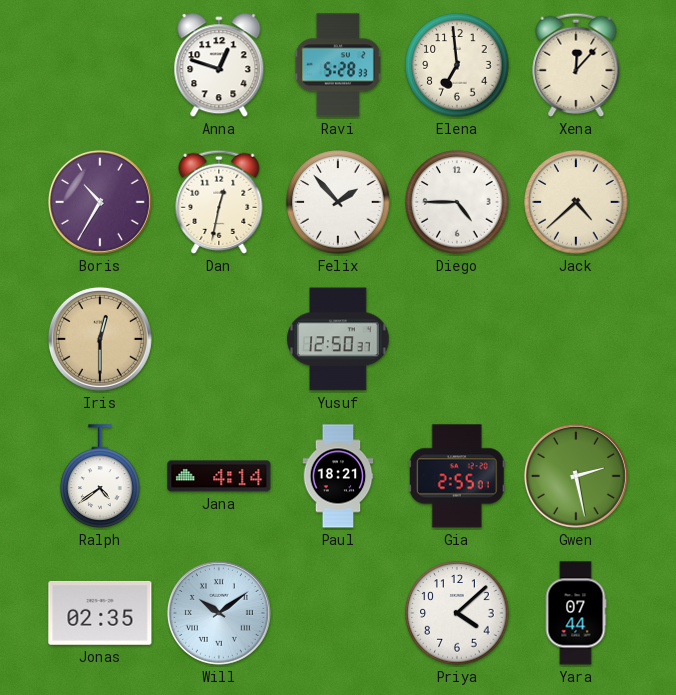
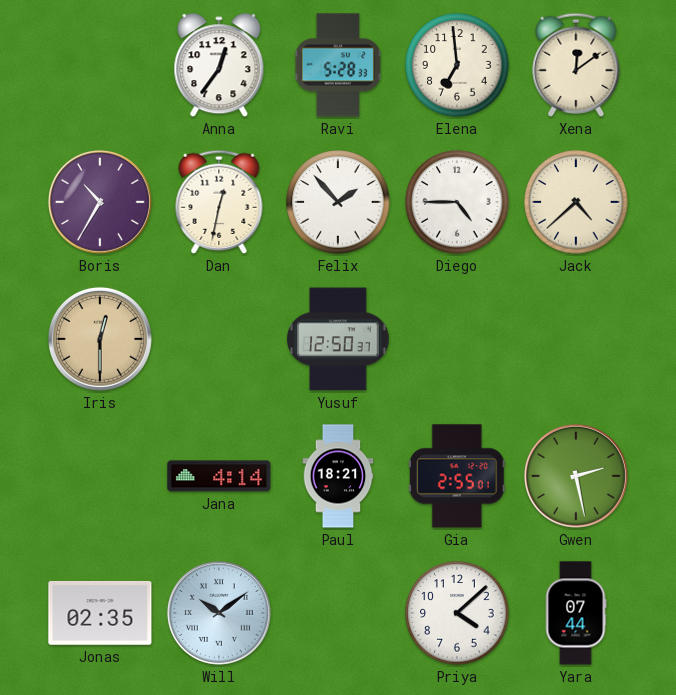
Anna: 12:48 -> 12:36 (219, 66)
Xena: 12:07 -> 12:09 (576, 65)
Ralph: 4:39 -> none (100, 476)
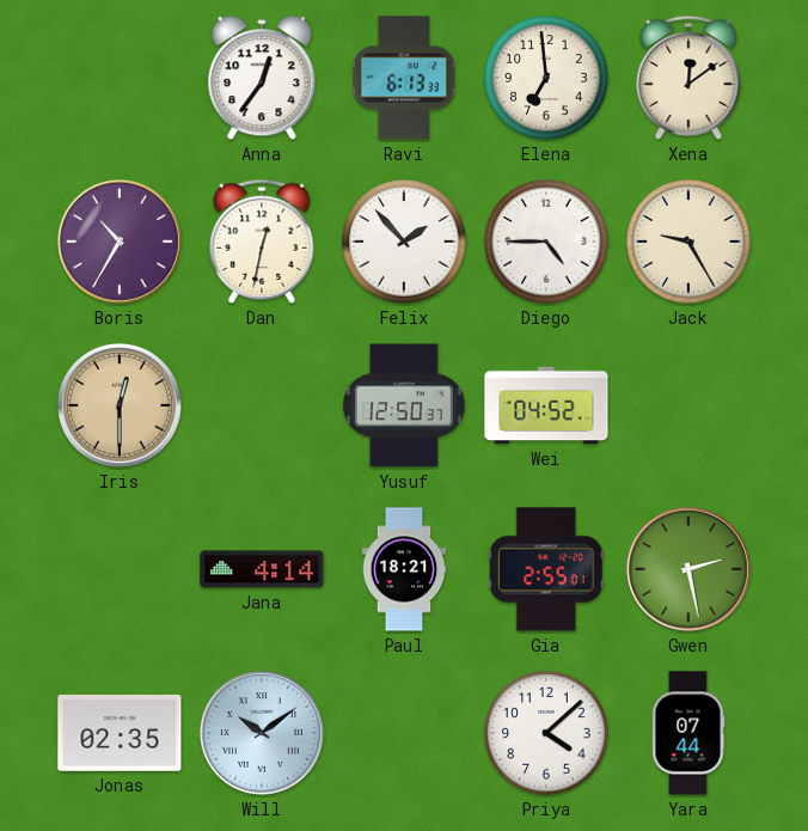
Ravi: 5:28 -> 6:13 (404, 78)
Jack: 4:38 -> 9:25 (688, 242)
Wei: none -> 04:52 (546, 405)
